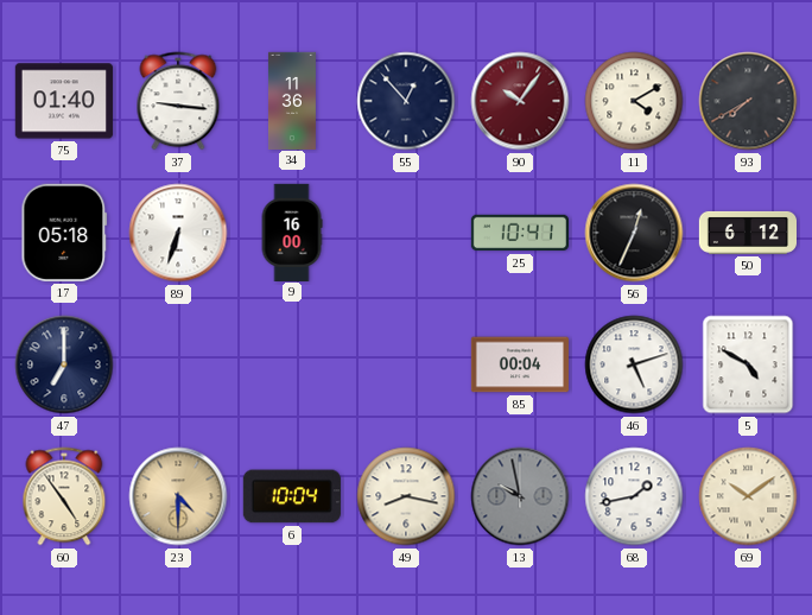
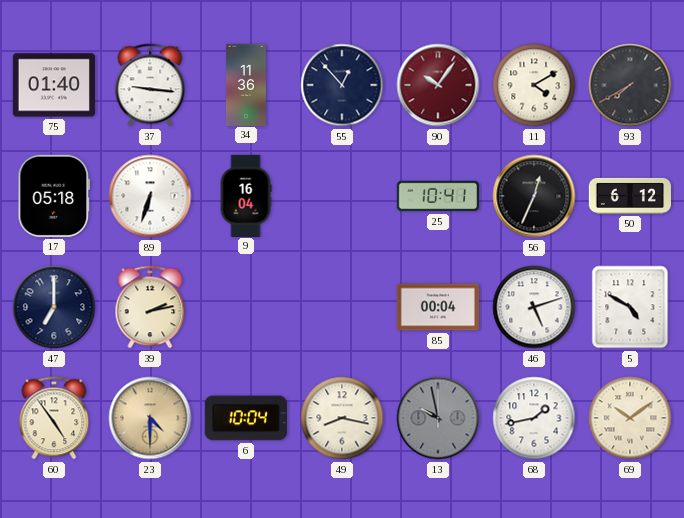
9: 16:00 -> 16:04 (246, 195)
39: none -> 2:13 (150, 307)
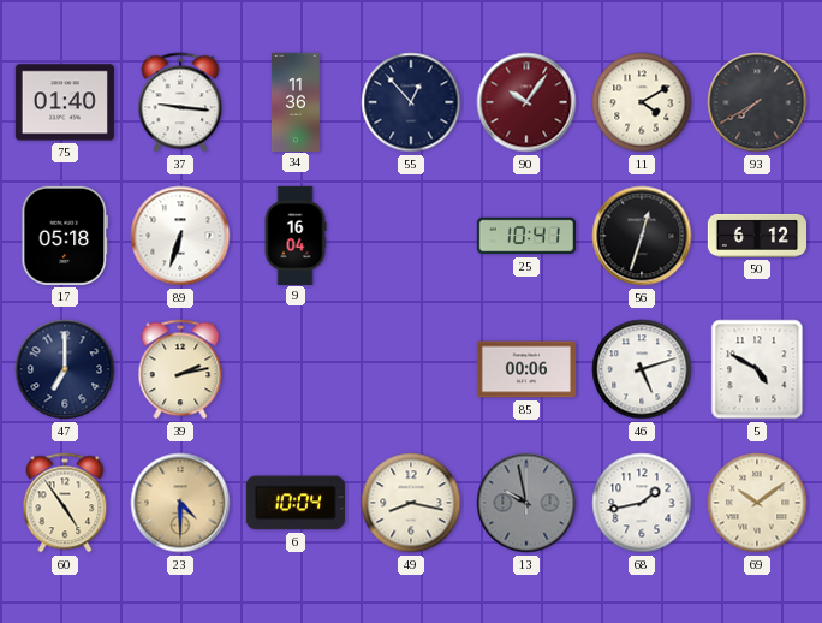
56: 12:34 -> 12:33 (642, 236)
85: 00:04 -> 00:06 (525, 369)
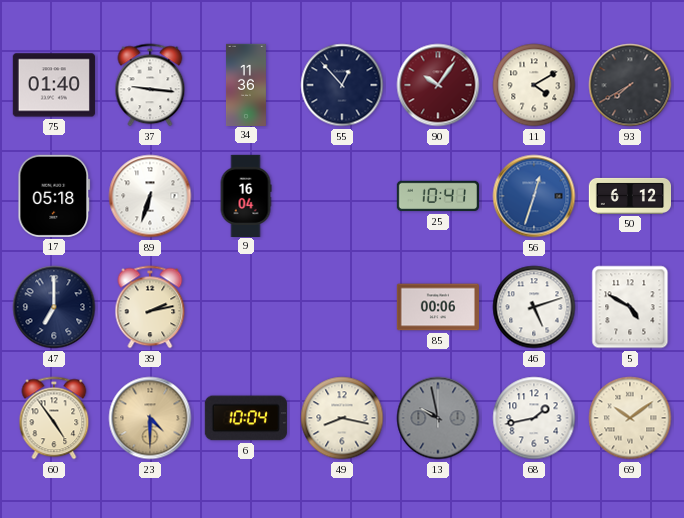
56 dial: black -> blue (534, 196)
